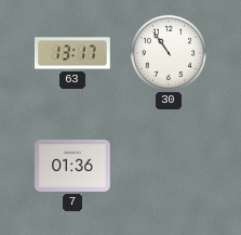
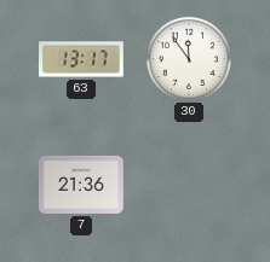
30: 10:54 -> 11:54 (188, 58)
7: 01:36 -> 21:36 (82, 185)
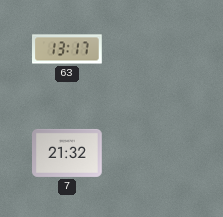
30: 11:54 -> none (188, 58)
7: 21:36 -> 21:32 (68, 153)
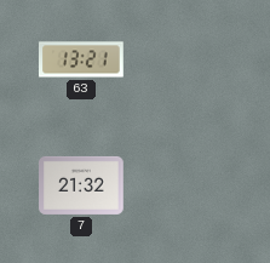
63: 13:17 -> 13:21 (81, 59)
